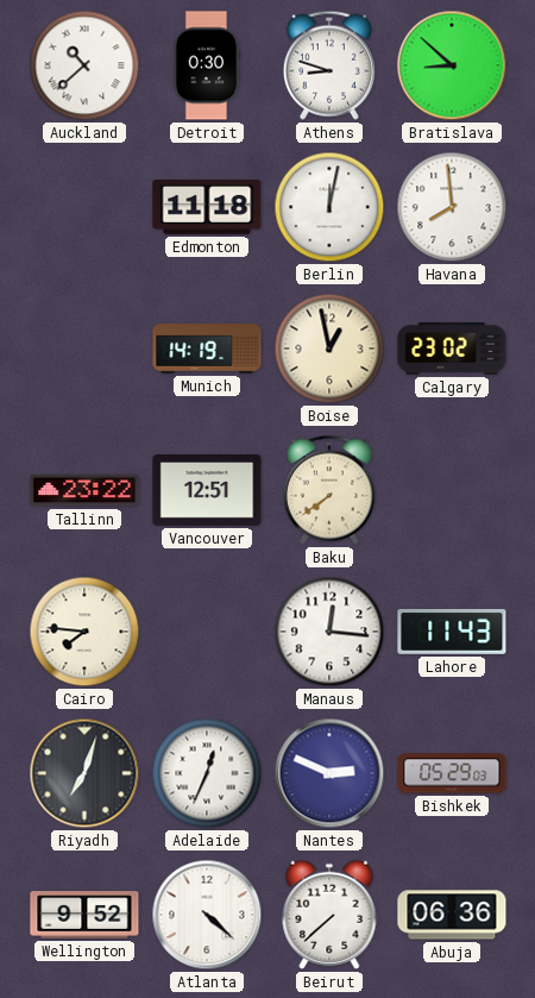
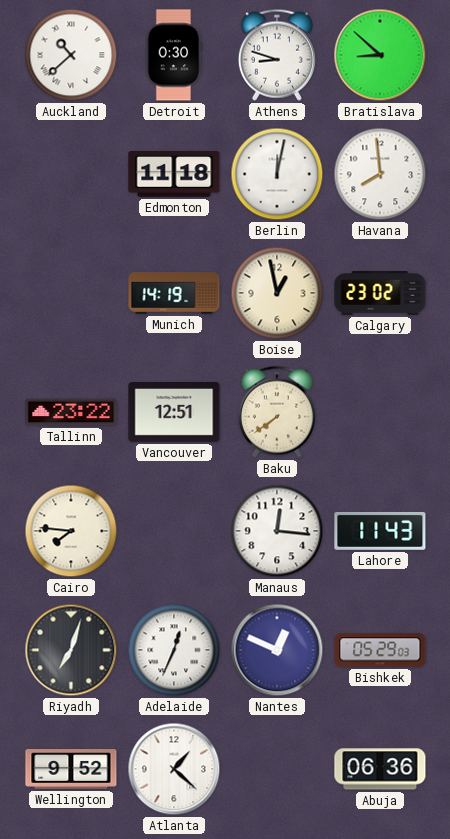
Nantes: 2:49 -> 12:49 (277, 650)
Atlanta: 4:22 -> 1:22 (174, 769)
Beirut: 7:38 -> none (329, 915)
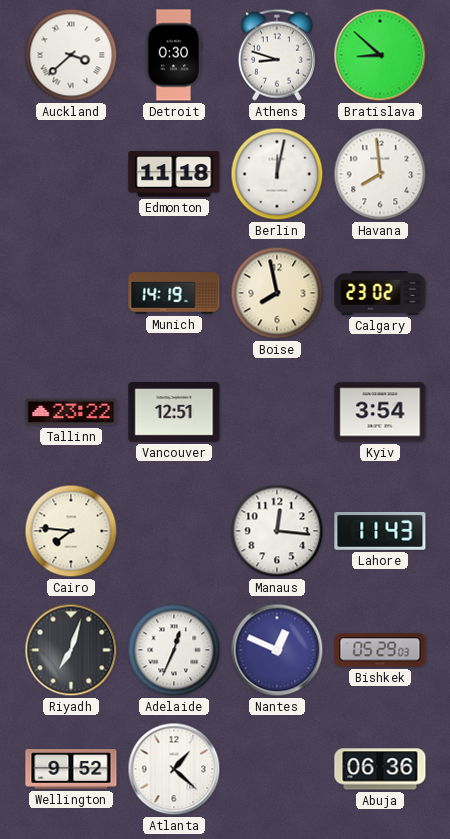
Auckland: 10:38 -> 3:38 (71, 55)
Boise: 12:58 -> 7:58 (277, 293)
Baku: 7:39 -> none (277, 412)
Kyiv: none -> 3:54 (380, 412)
